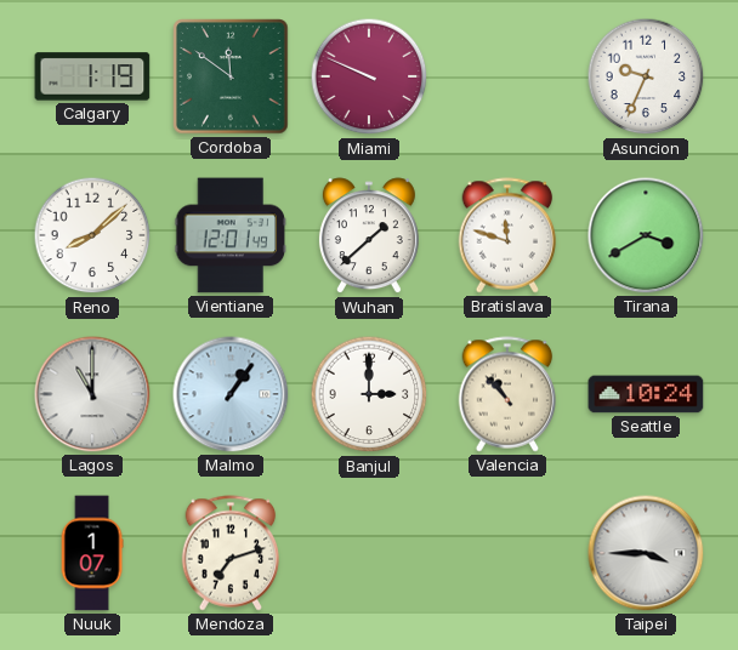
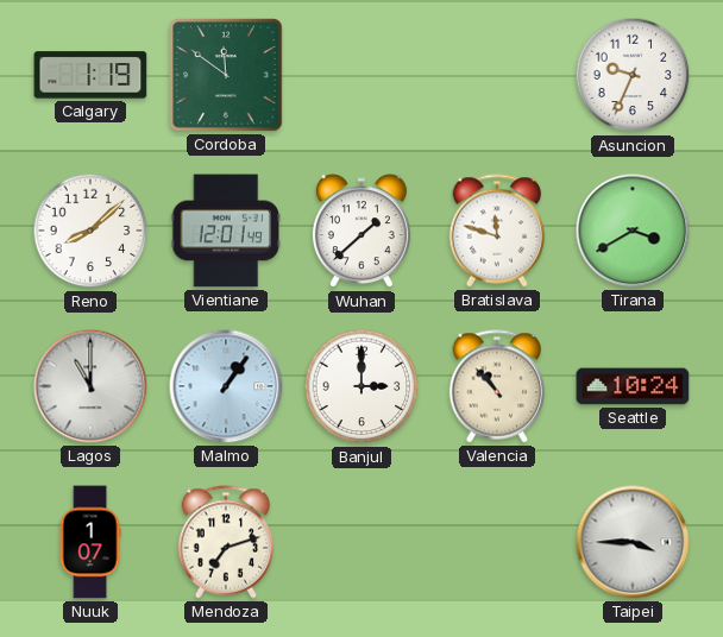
Miami: 9:49 -> none (369, 76)
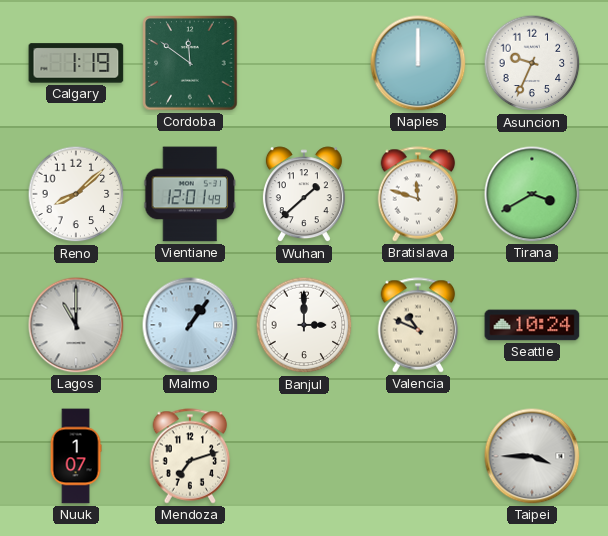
Naples: none -> 12:00 (418, 63)
Valencia: 10:53 -> 10:49 (418, 325)
